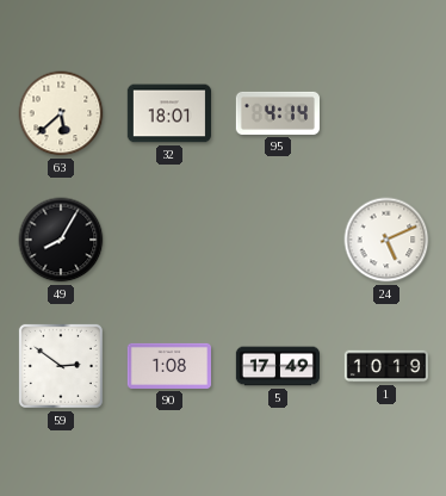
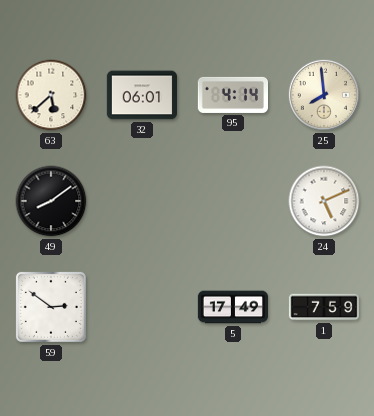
32: 18:01 -> 06:01 (141, 95)
25: none -> 7:59 (324, 95)
49: 8:05 -> 8:09 (51, 201)
90: 1:08 -> none (168, 366)
1: 10:19 -> 7:59 (323, 307)
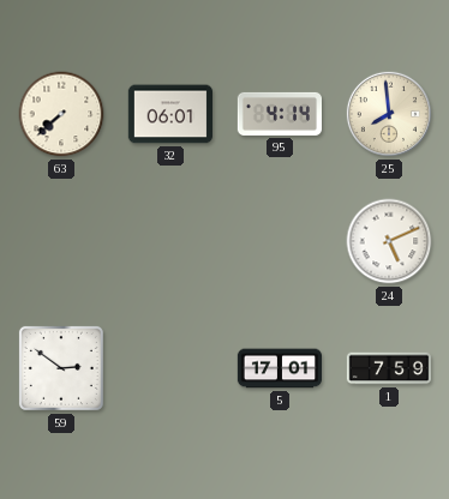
63: 5:38 -> 7:38 (61, 114)
49: 8:09 -> none (51, 201)
5: 17:49 -> 17:01 (279, 368)
